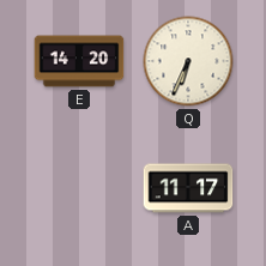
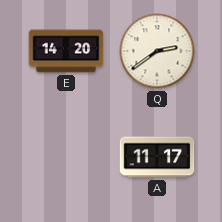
Q: 6:34 -> 2:39 (157, 51)
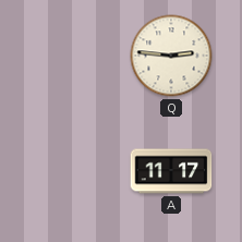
E: 14:20 -> none (66, 51)
Q: 2:39 -> 2:46 (171, 56)
